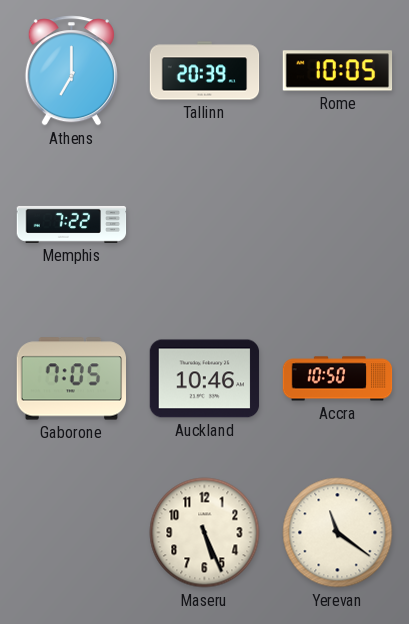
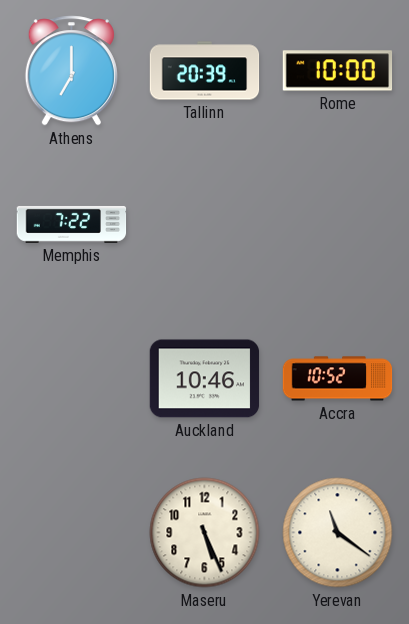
Rome: 10:05 -> 10:00 (338, 71)
Gaborone: 7:05 -> none (71, 379)
Accra: 10:50 -> 10:52 (338, 379)
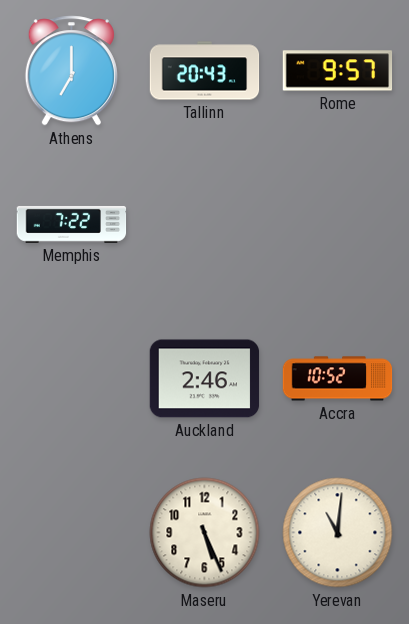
Tallinn: 20:39 -> 20:43 (205, 71)
Rome: 10:00 -> 9:57 (338, 71)
Auckland: 10:46 -> 2:46 (205, 379)
Yerevan: 11:21 -> 11:01 (338, 533)
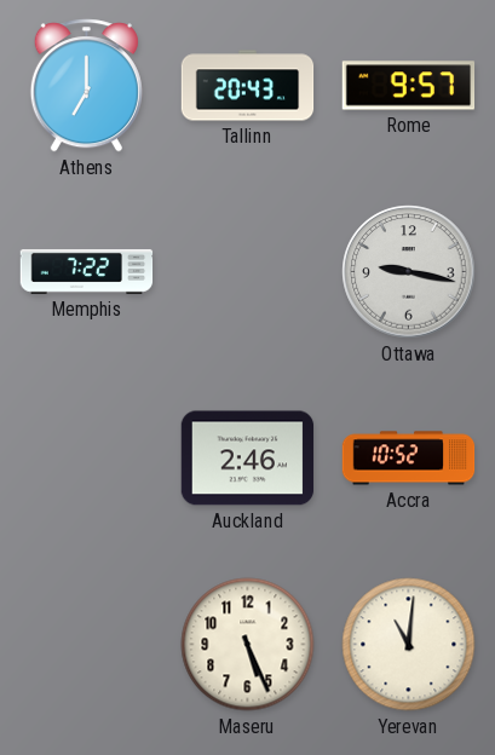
Ottawa: none -> 9:17 (409, 272)
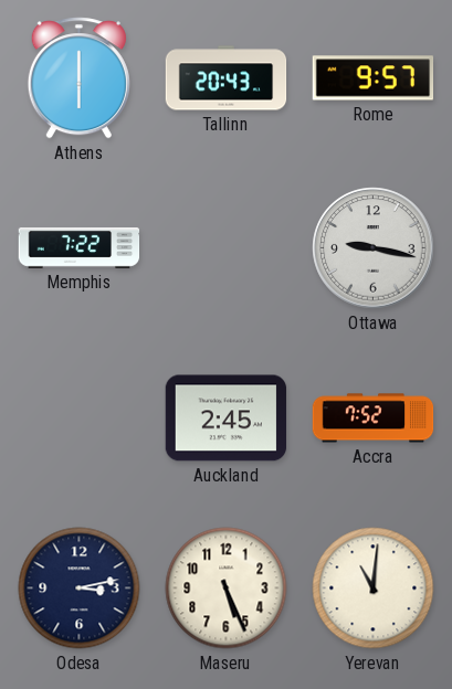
Athens: 7:00 -> 6:00 (78, 78)
Auckland: 2:46 -> 2:45 (227, 418)
Accra: 10:52 -> 7:52 (374, 418)
Odesa: none -> 3:13 (80, 589)
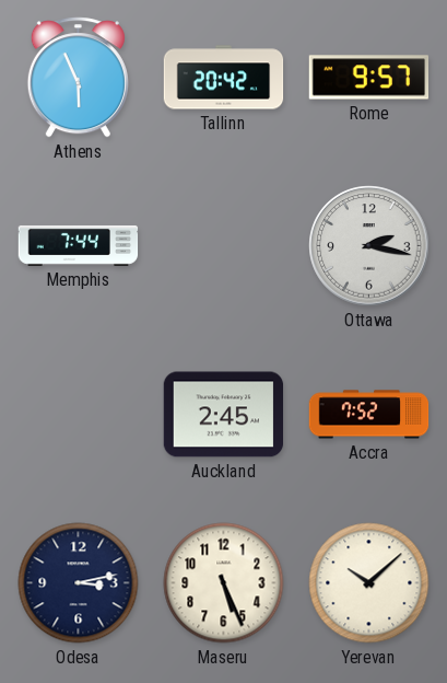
Athens: 6:00 -> 5:56 (78, 78)
Tallinn: 20:43 -> 20:42 (224, 78)
Memphis: 7:22 -> 7:44 (79, 245)
Ottawa: 9:17 -> 2:17 (369, 246)
Yerevan: 11:01 -> 10:08 (369, 583)
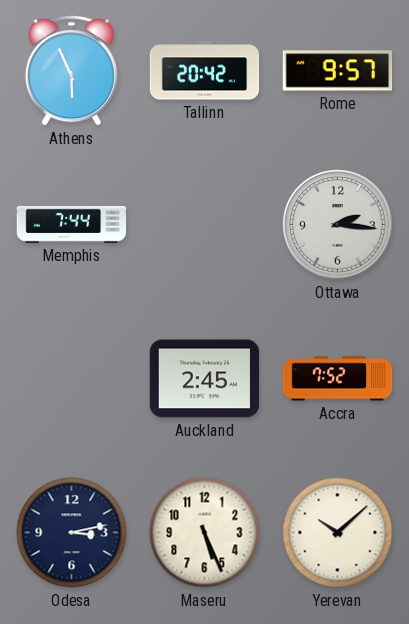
Ottawa: 2:17 -> 2:16 (338, 225)
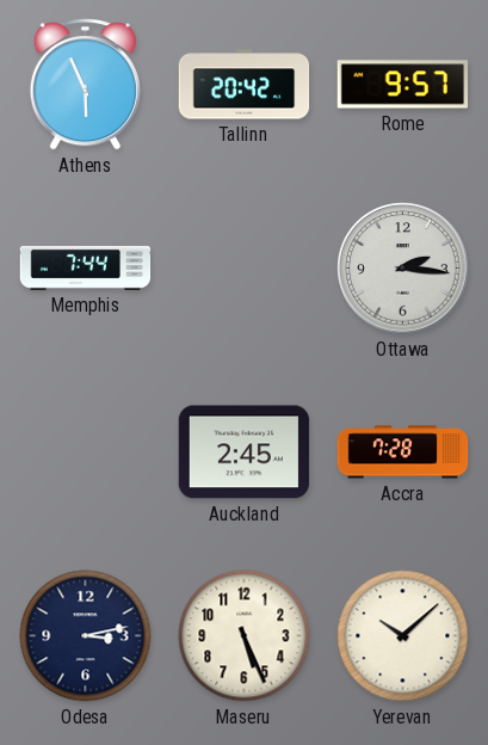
Accra: 7:52 -> 7:28 (403, 452)
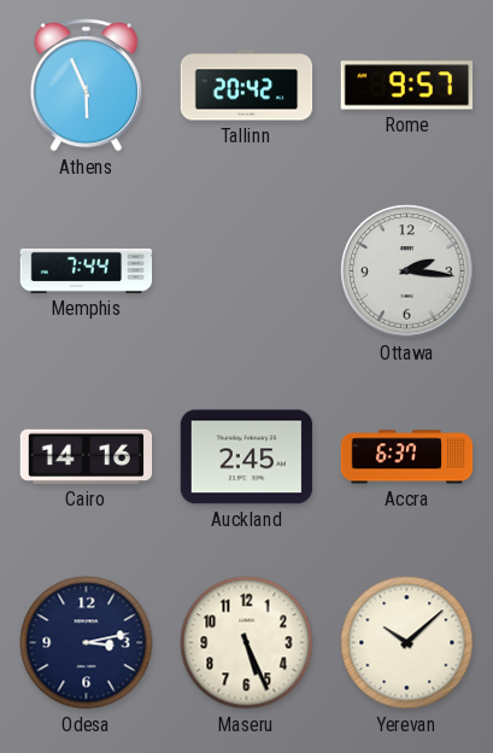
Cairo: none -> 14:16 (87, 456)
Accra: 7:28 -> 6:37 (407, 457)
